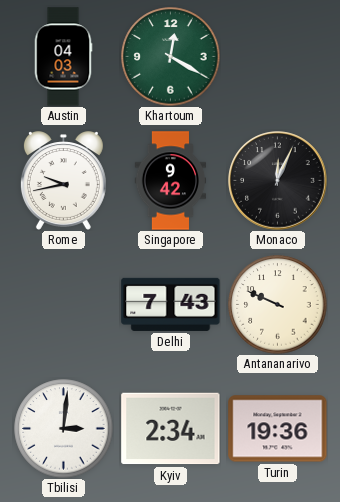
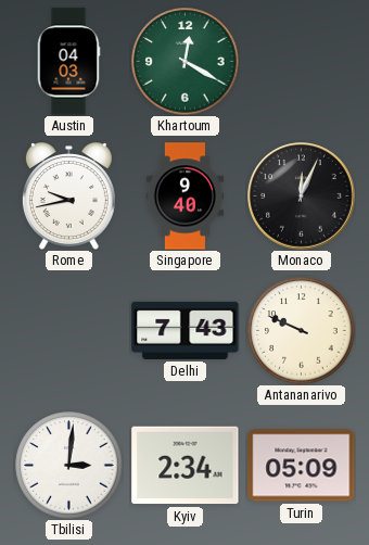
Singapore: 9:42 -> 9:40 (186, 197)
Turin: 19:36 -> 05:09 (302, 466)
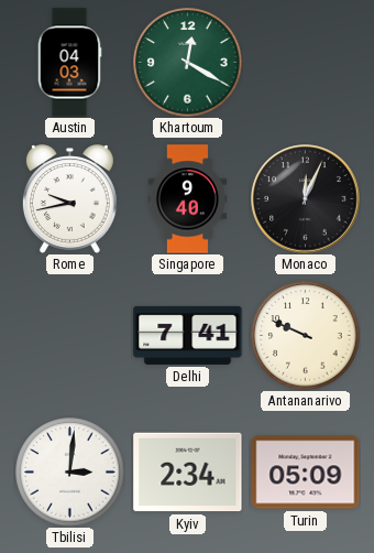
Delhi: 7:43 -> 7:41 (188, 335)
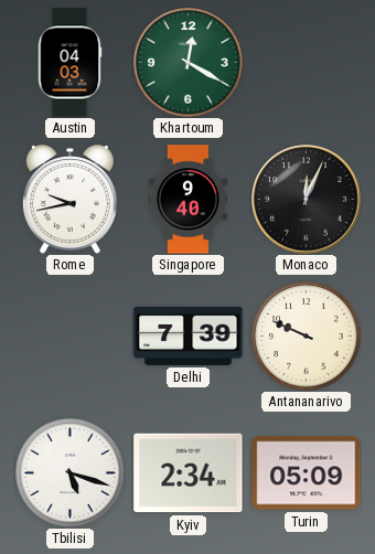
Delhi: 7:41 -> 7:39 (189, 335)
Tbilisi: 3:01 -> 5:18 (71, 473)
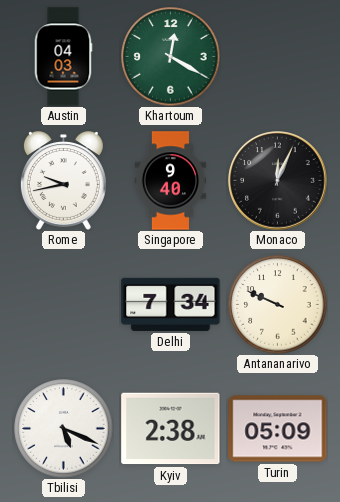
Delhi: 7:39 -> 7:34 (171, 304)
Tbilisi: 5:18 -> 5:19 (64, 429)
Kyiv: 2:34 -> 2:38 (171, 429)
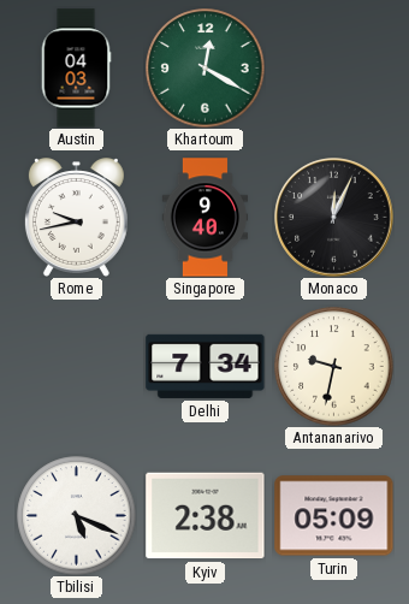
Antananarivo: 9:49 -> 9:32 (334, 367)
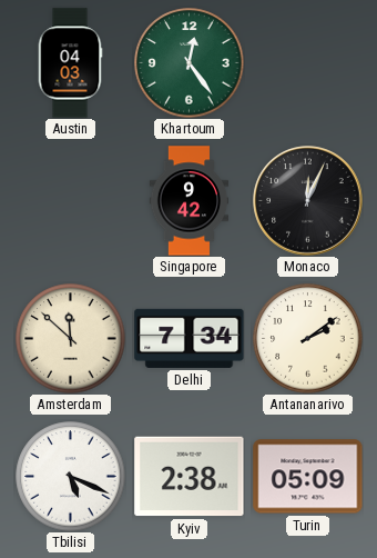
Khartoum: 12:20 -> 12:24 (190, 63)
Rome: 9:43 -> none (76, 218)
Singapore: 9:40 -> 9:42 (190, 201)
Amsterdam: none -> 11:52 (71, 339)
Antananarivo: 9:32 -> 2:09 (308, 339)
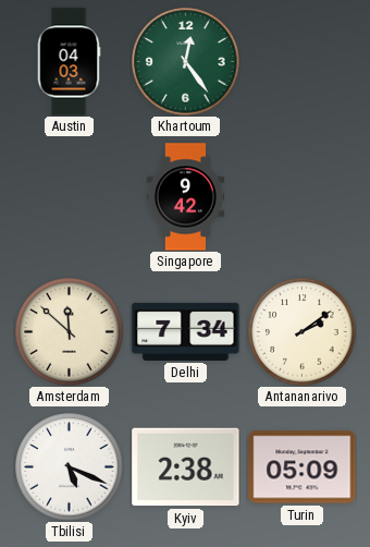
Monaco: 12:04 -> none (308, 201)
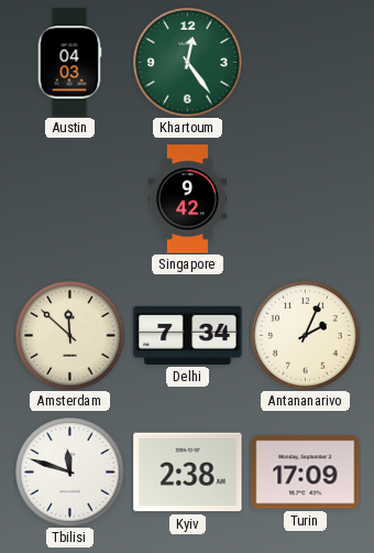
Antananarivo: 2:09 -> 2:04 (306, 336)
Tbilisi: 5:19 -> 11:48 (70, 473)
Turin: 05:09 -> 17:09 (306, 473)
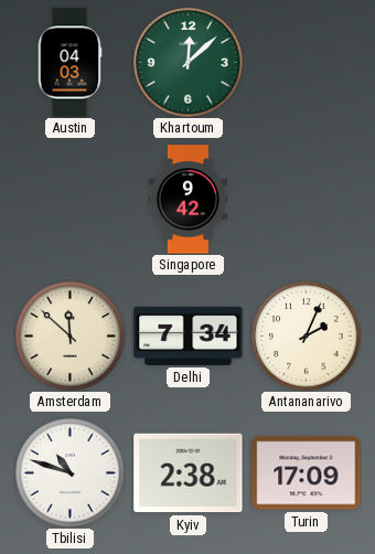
Khartoum: 12:24 -> 12:08 (189, 63)
Tbilisi: 11:48 -> 10:48 (71, 473)
